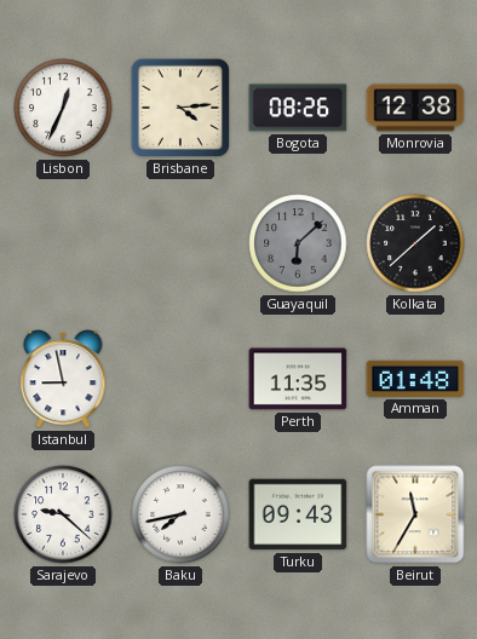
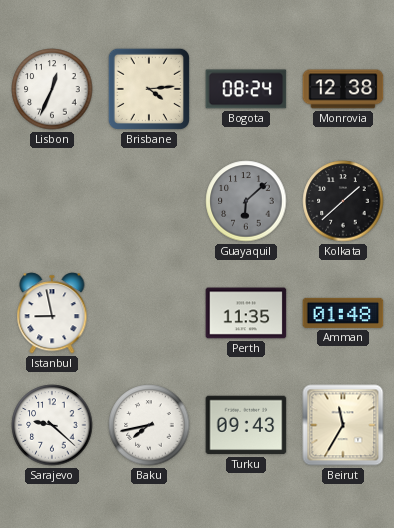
Bogota: 08:26 -> 08:24 (246, 89)
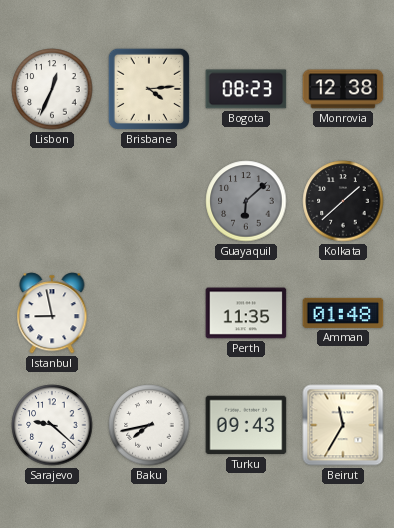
Bogota: 08:24 -> 08:23 (246, 89)
